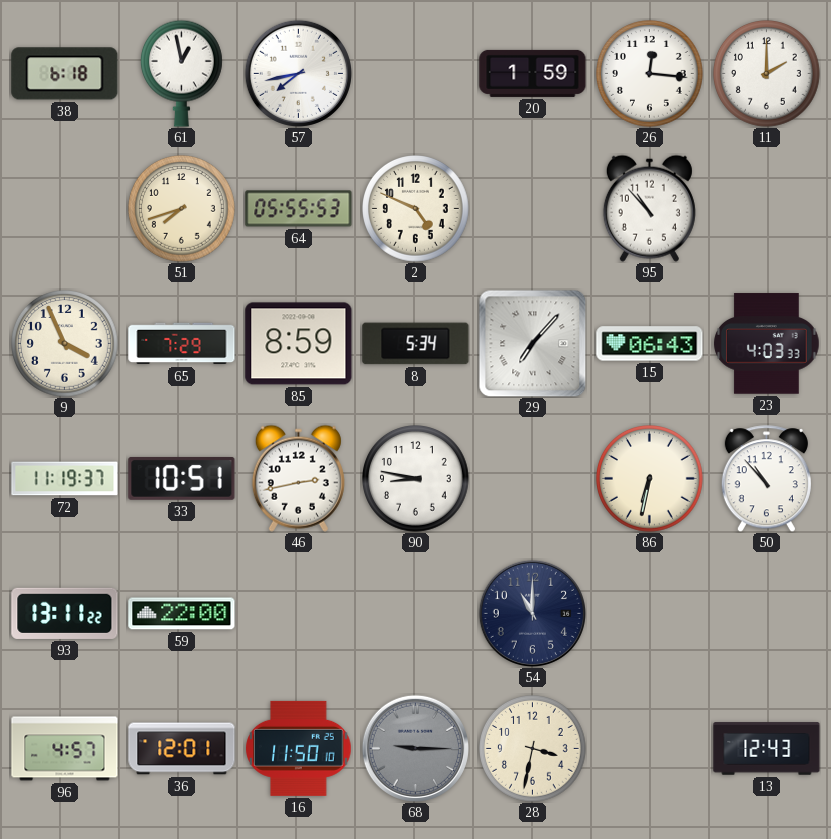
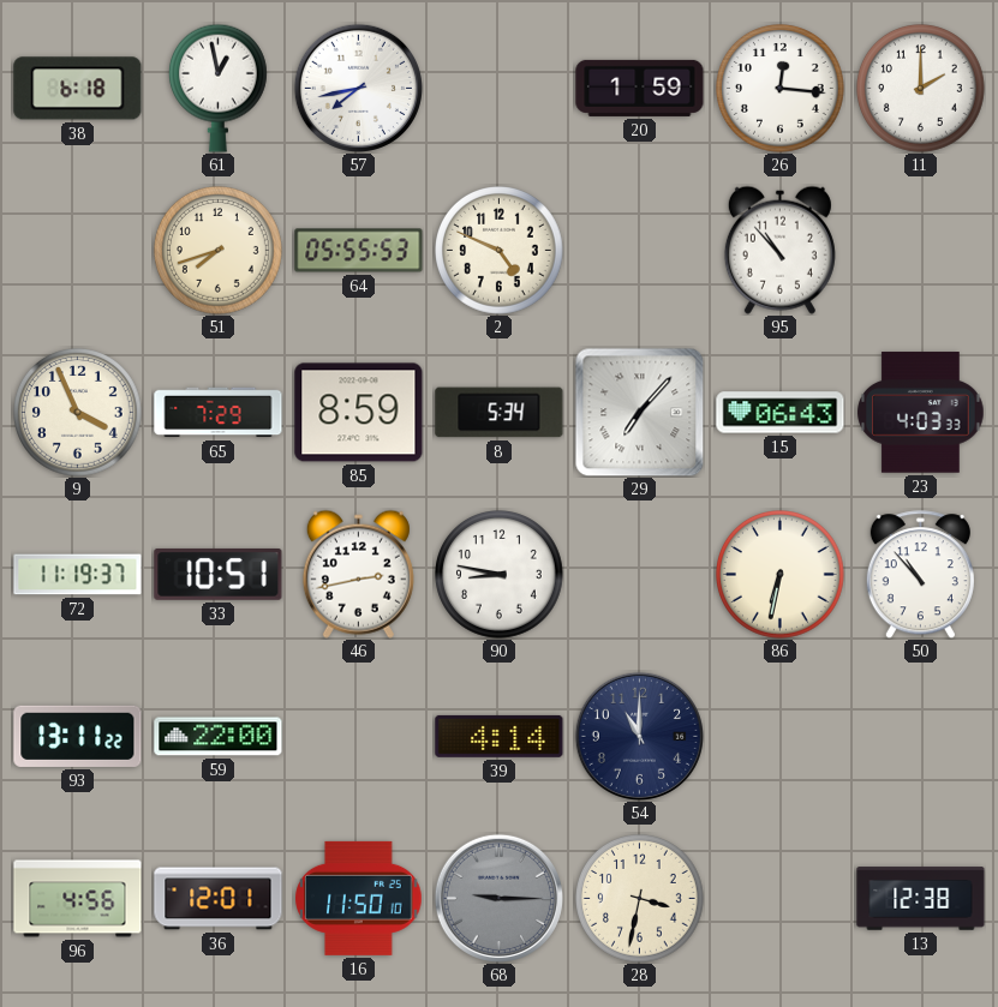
39: none -> 4:14 (500, 736)
96: 4:57 -> 4:56 (78, 899)
13: 12:43 -> 12:38 (921, 899)
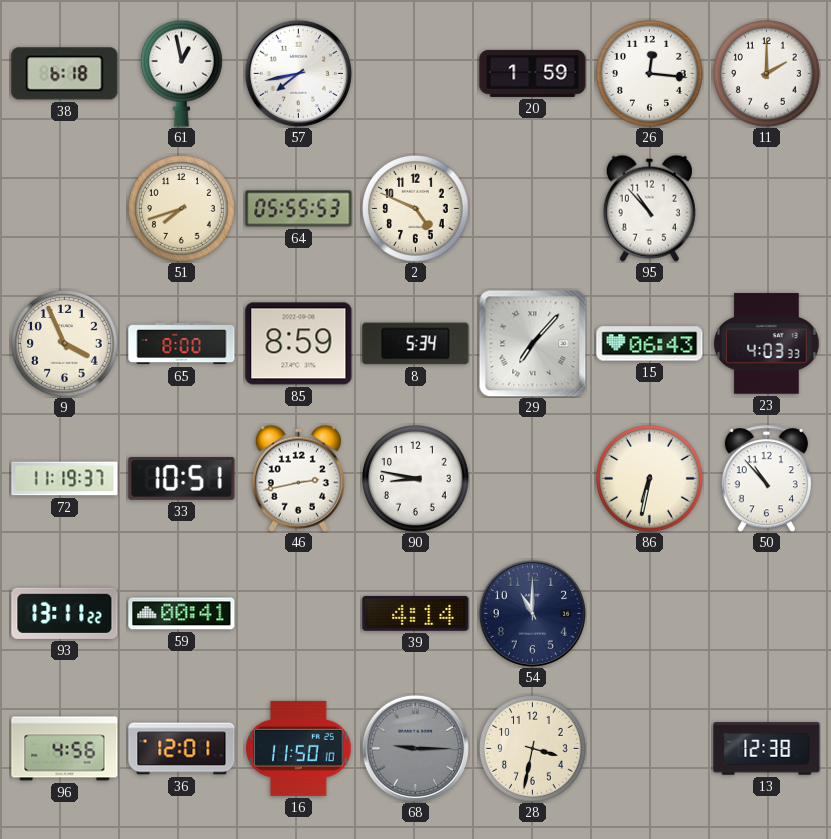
65: 7:29 -> 8:00 (182, 344)
59: 22:00 -> 00:41 (182, 614)
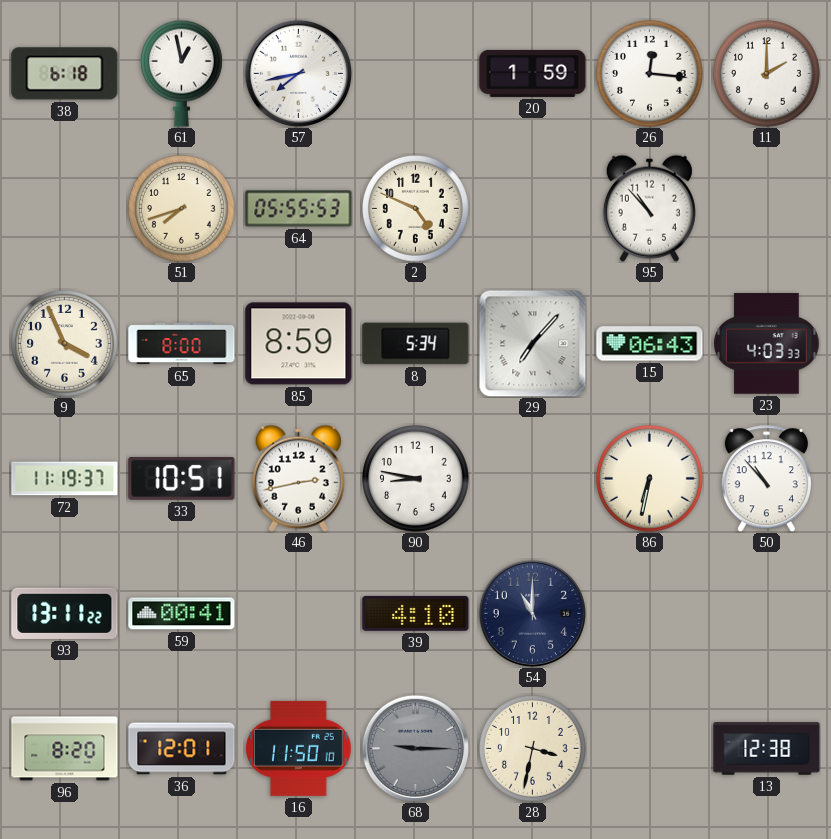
39: 4:14 -> 4:10 (416, 613)
96: 4:56 -> 8:20 (65, 749)
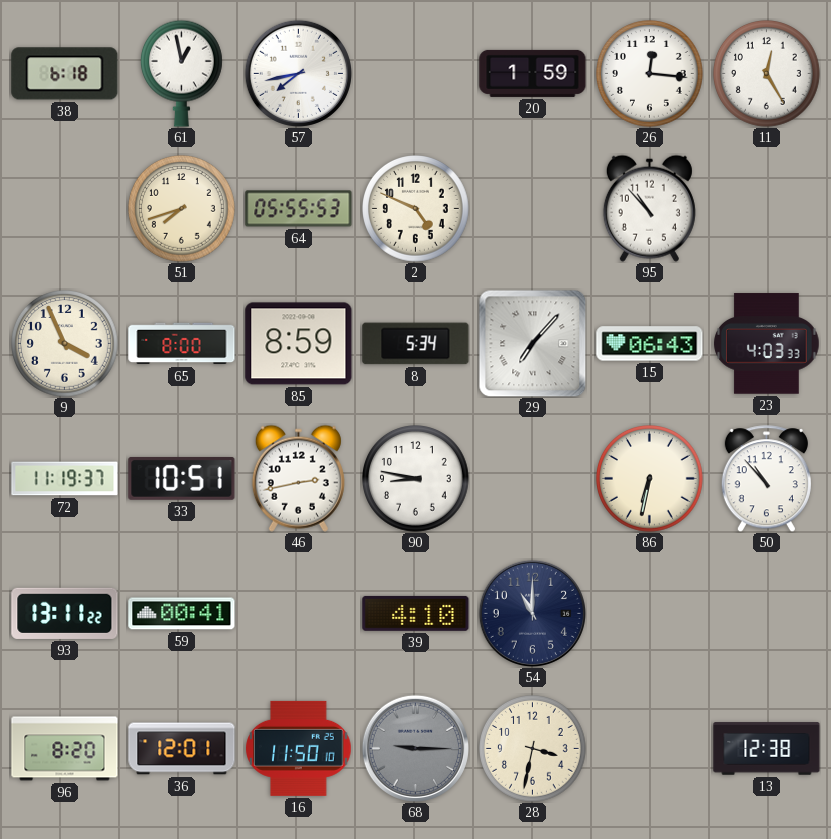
11: 2:00 -> 12:25 (767, 74)
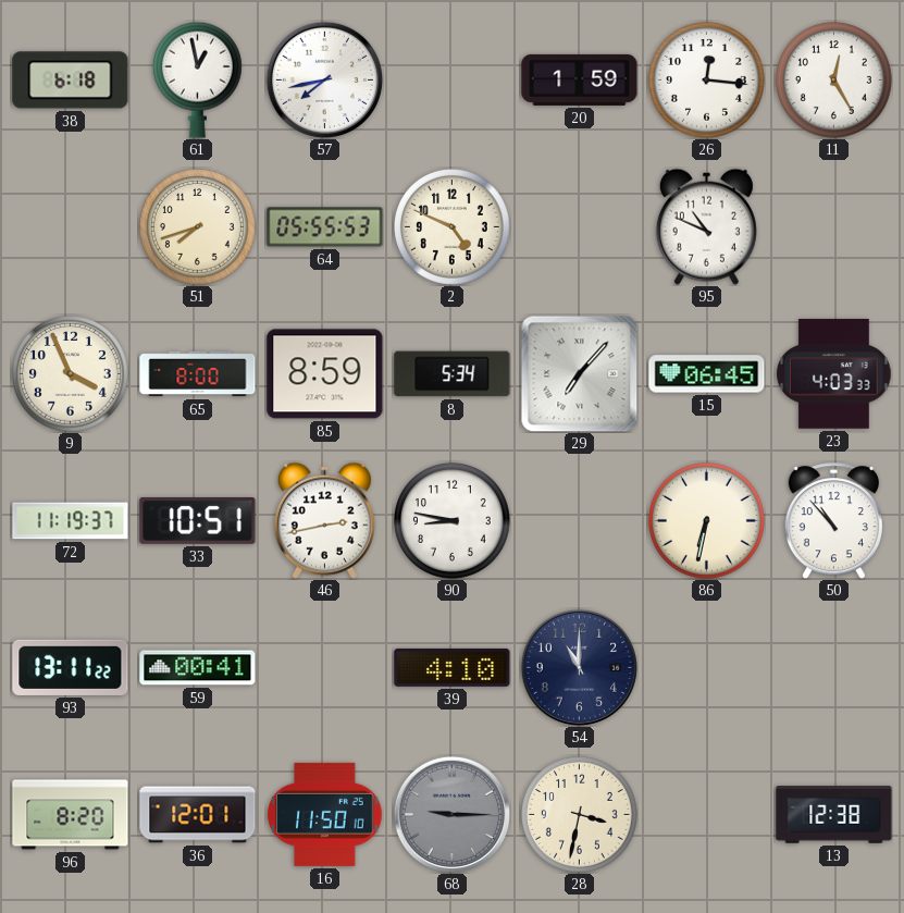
95: 10:53 -> 10:49 (706, 226)
15: 06:43 -> 06:45 (707, 374)
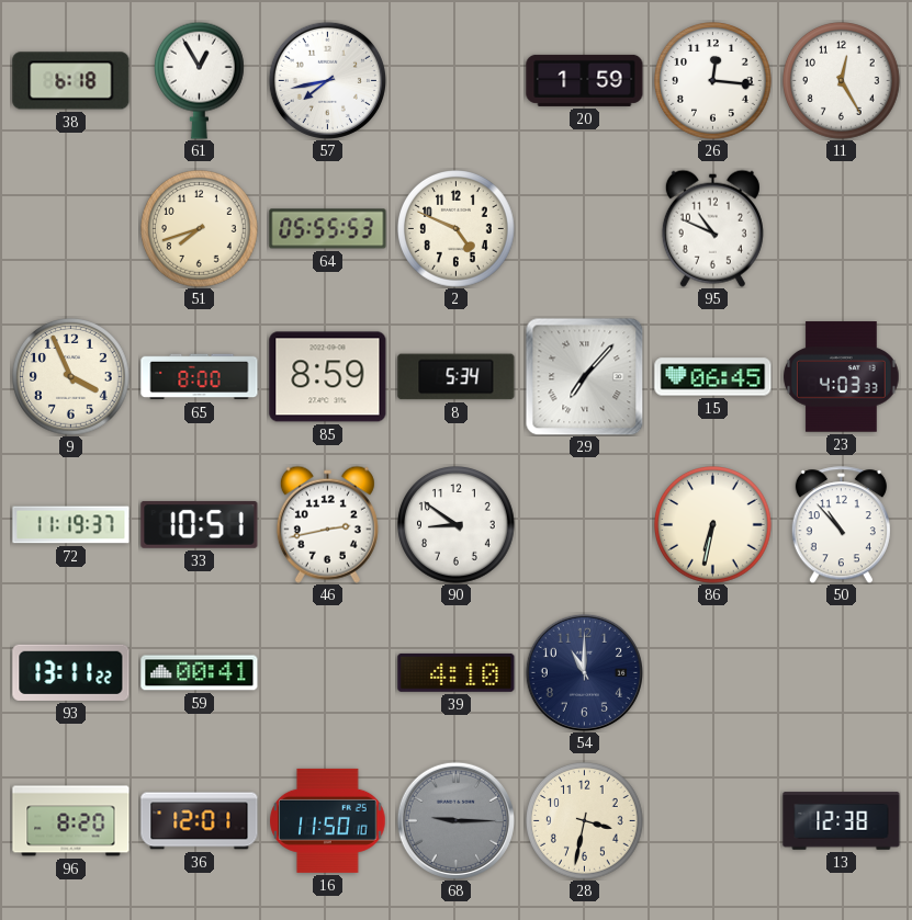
61: 12:58 -> 12:55 (199, 80)
90: 8:47 -> 8:51 (457, 525)
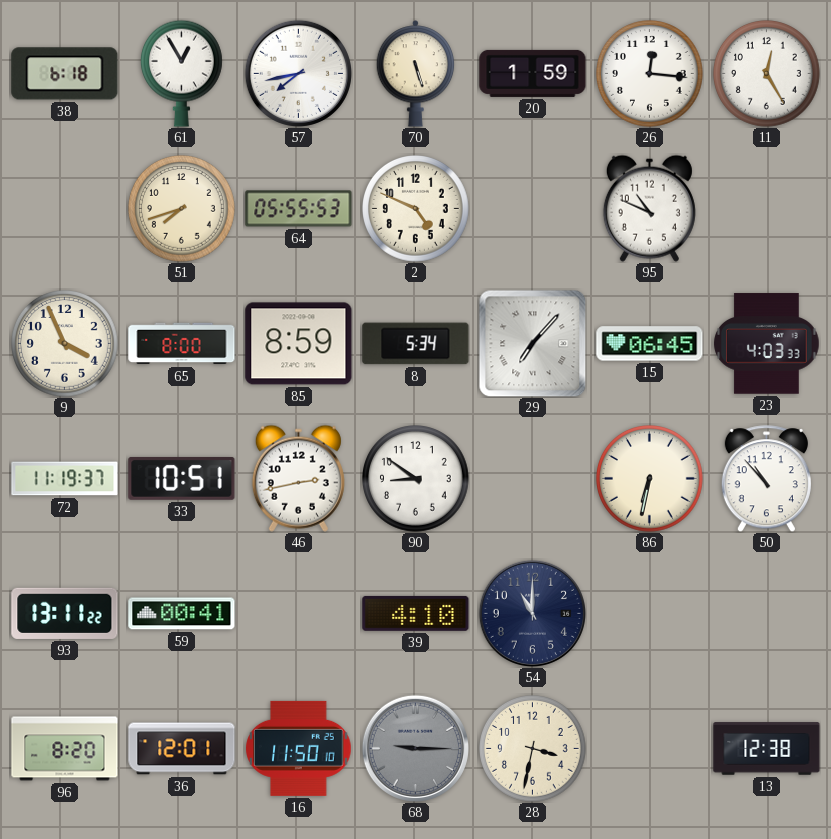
70: none -> 5:27 (416, 74)
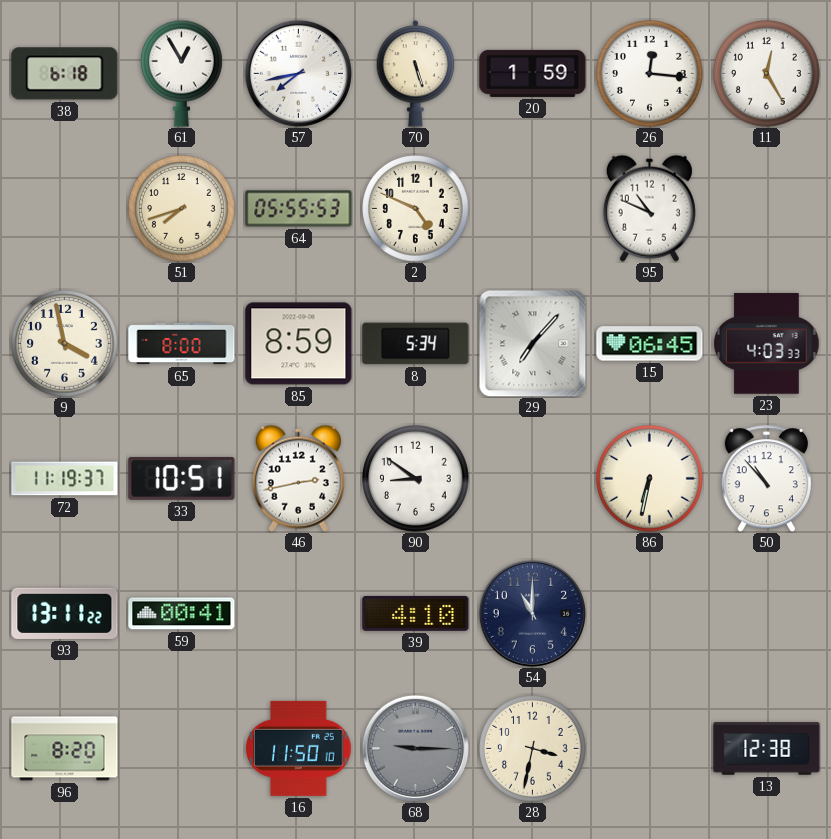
9: 3:56 -> 3:58 (65, 344)
36: 12:01 -> none (182, 749)
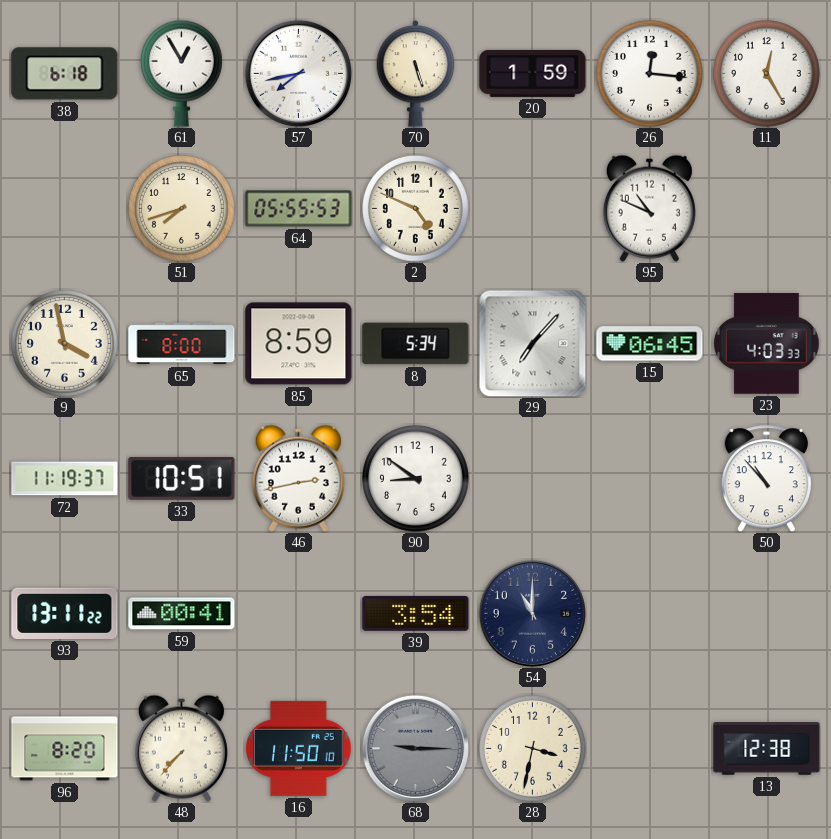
86: 6:32 -> none (650, 479)
39: 4:10 -> 3:54 (416, 613)
48: none -> 7:37 (181, 748)
